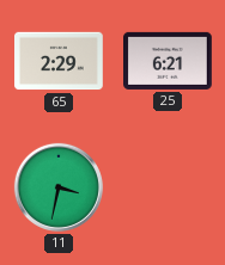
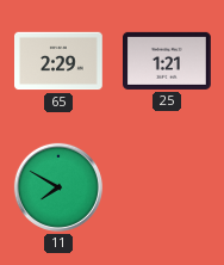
25: 6:21 -> 1:21 (168, 61)
11: 3:32 -> 7:50 (58, 187)
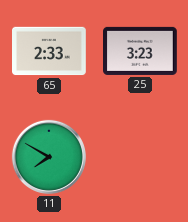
65: 2:29 -> 2:33 (50, 51)
25: 1:21 -> 3:23 (141, 51)
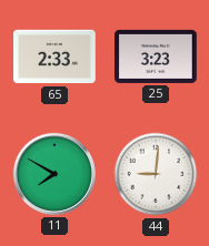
44: none -> 9:01 (156, 174)
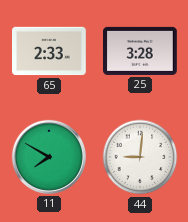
25: 3:23 -> 3:28 (141, 51)
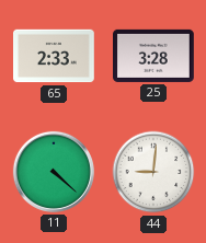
11: 7:50 -> 4:22 (54, 172)
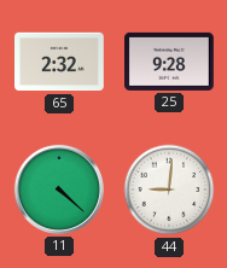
65: 2:33 -> 2:32 (60, 62)
25: 3:28 -> 9:28 (170, 62)
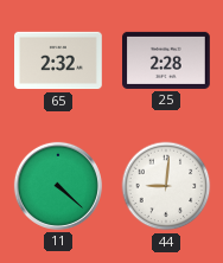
25: 9:28 -> 2:28 (167, 60)
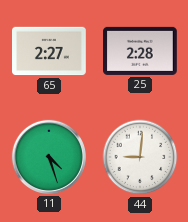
65: 2:32 -> 2:27 (50, 51)
11: 4:22 -> 4:27 (49, 157)
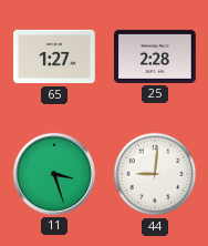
65: 2:27 -> 1:27 (55, 57)
11: 4:27 -> 3:27 (54, 174)
